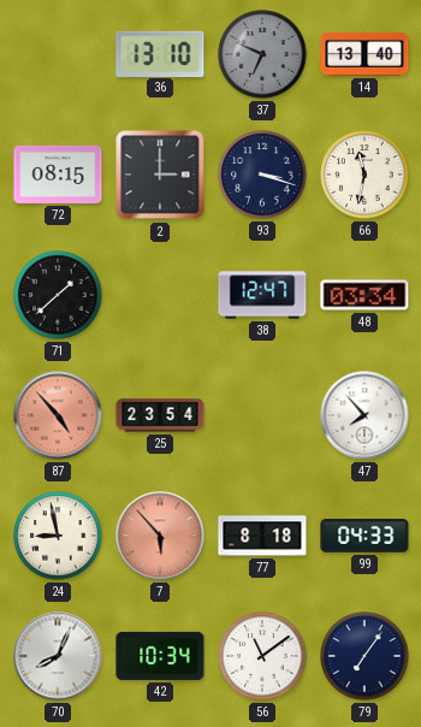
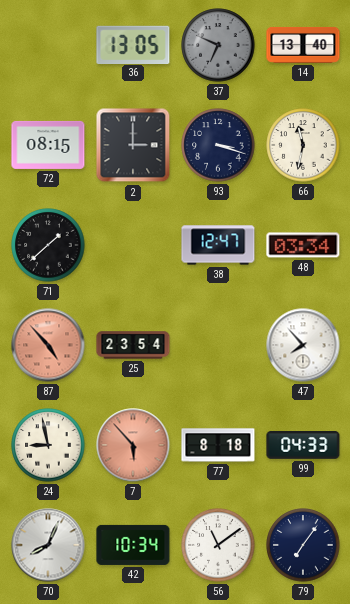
36: 13:10 -> 13:05 (133, 44)
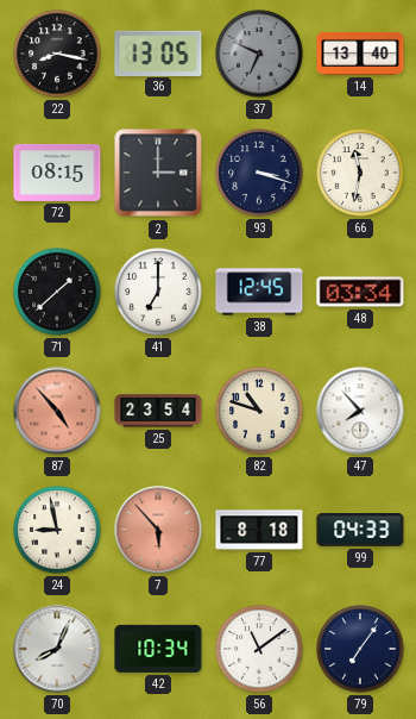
22: none -> 8:17 (57, 54)
41: none -> 7:00 (158, 292)
38: 12:47 -> 12:45 (259, 292)
82: none -> 10:48 (259, 411)
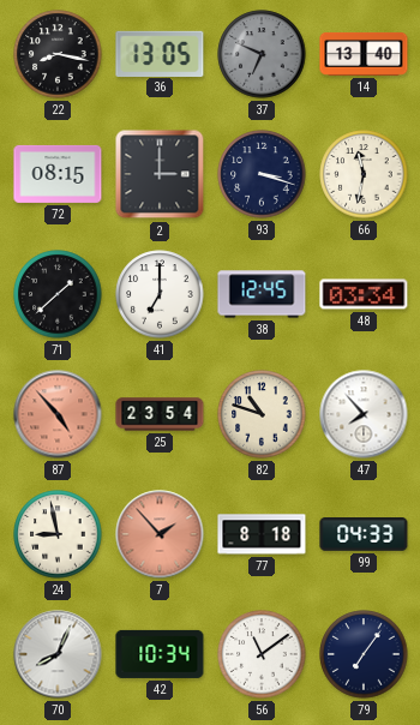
7: 5:53 -> 1:53 (160, 534)
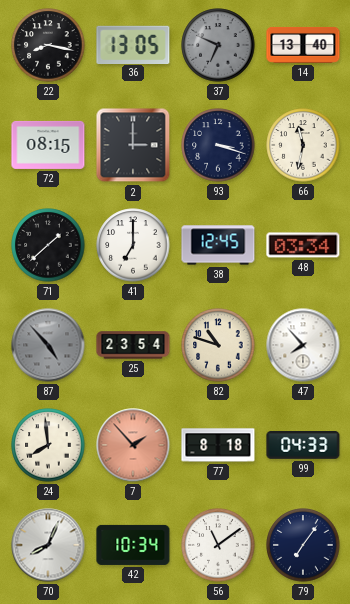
87 dial: salmon -> grey (48, 345)
24: 8:58 -> 7:59 (48, 445)
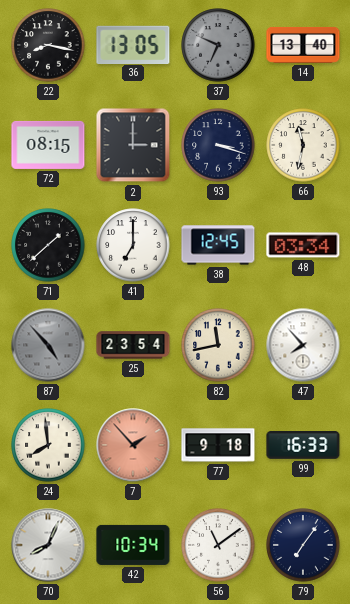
82: 10:48 -> 11:43 (218, 345)
77: 8:18 -> 9:18 (218, 445)
99: 04:33 -> 16:33 (303, 445)
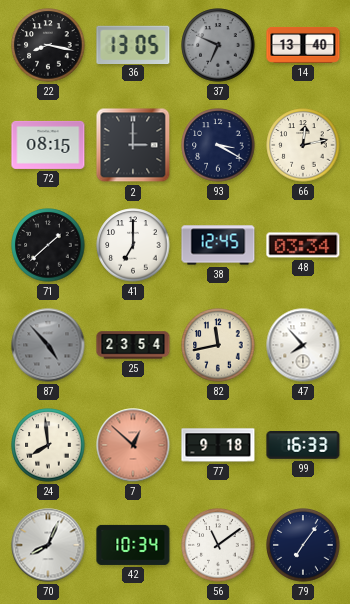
93: 3:18 -> 3:20 (218, 145)
66: 11:32 -> 12:13 (303, 145)
7: 1:53 -> 12:52 (133, 445)
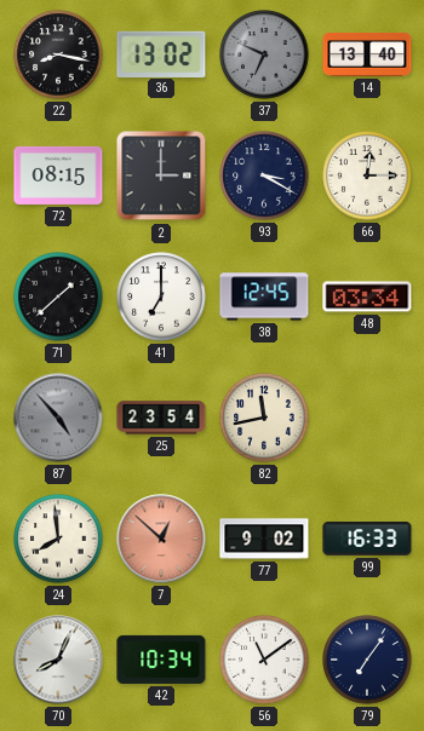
36: 13:05 -> 13:02 (161, 53)
66: 12:13 -> 12:15 (367, 175)
47: 7:53 -> none (303, 345)
77: 9:18 -> 9:02 (264, 539)
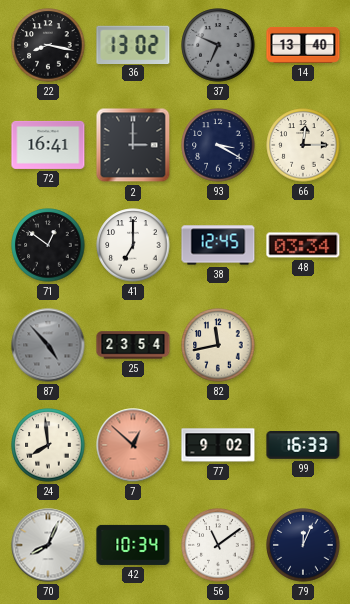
72: 08:15 -> 16:41 (48, 145)
71: 1:38 -> 12:51 (48, 245)
79: 7:06 -> 12:04 (303, 545)
